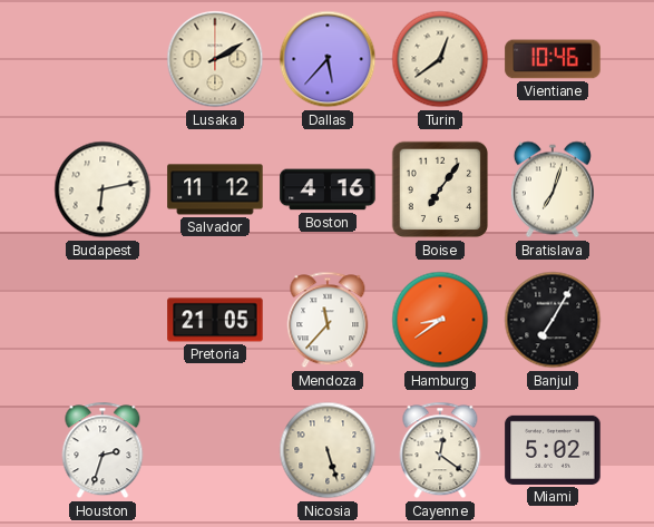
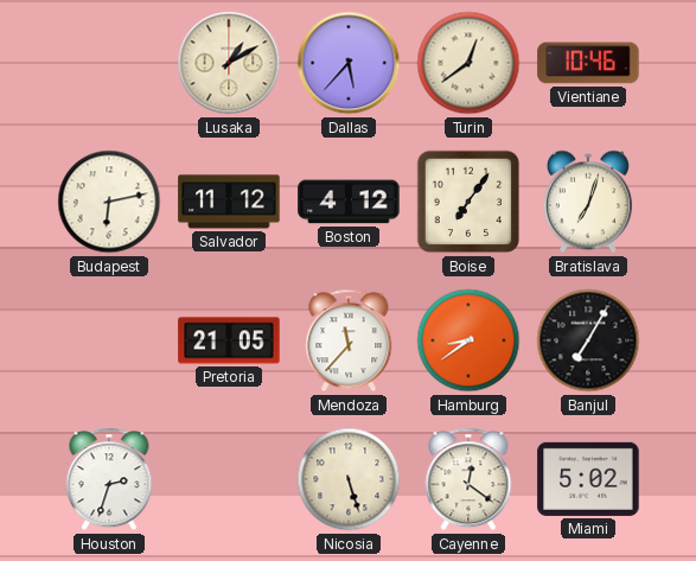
Lusaka: 2:10 -> 1:10 (229, 63)
Boston: 4:16 -> 4:12 (349, 202)
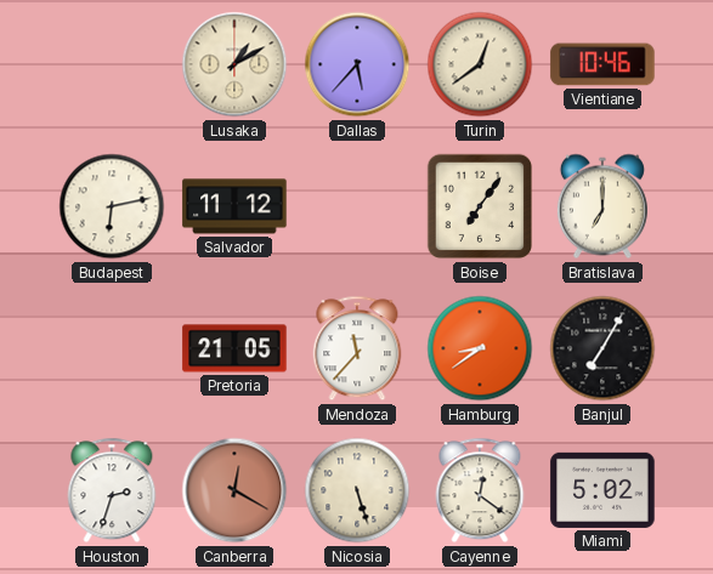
Boston: 4:12 -> none (349, 202)
Bratislava: 7:03 -> 7:00 (602, 206)
Canberra: none -> 12:20 (234, 490)
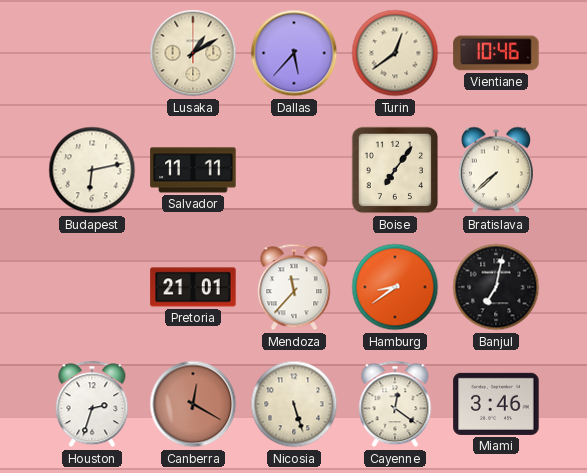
Salvador: 11:12 -> 11:11 (193, 170)
Bratislava: 7:00 -> 7:38 (496, 170)
Pretoria: 21:05 -> 21:01 (193, 287)
Banjul: 7:05 -> 7:02 (496, 287)
Miami: 5:02 -> 3:46 (496, 404)
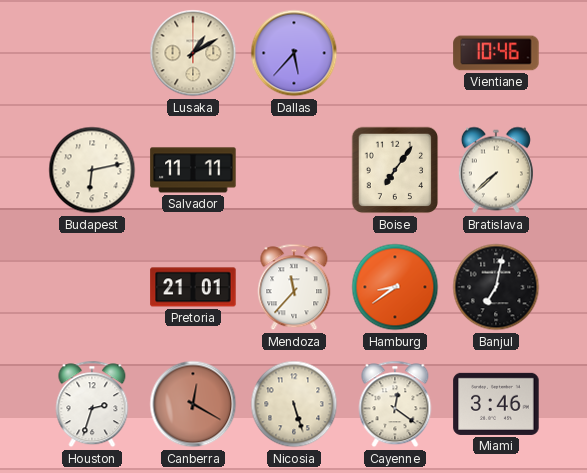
Turin: 12:39 -> none (395, 53)
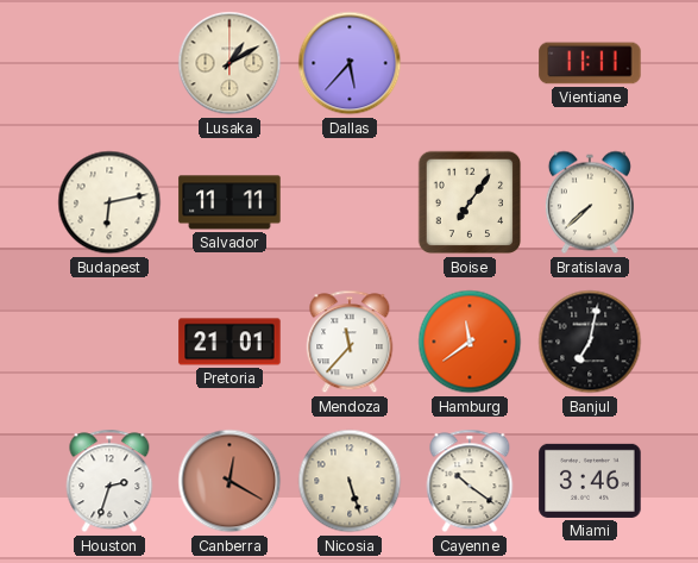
Vientiane: 10:46 -> 11:11 (590, 63)
Hamburg: 8:39 -> 11:39 (470, 342)
Cayenne: 12:21 -> 10:21 (470, 481)
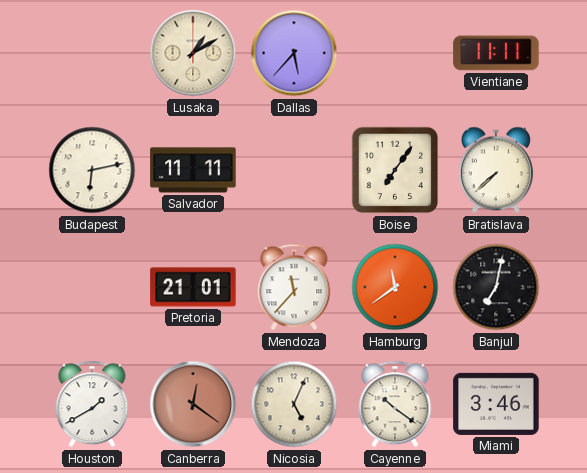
Houston: 2:33 -> 1:40 (92, 404)
Canberra: 12:20 -> 12:21 (193, 404)
Nicosia: 5:27 -> 5:04 (294, 404)
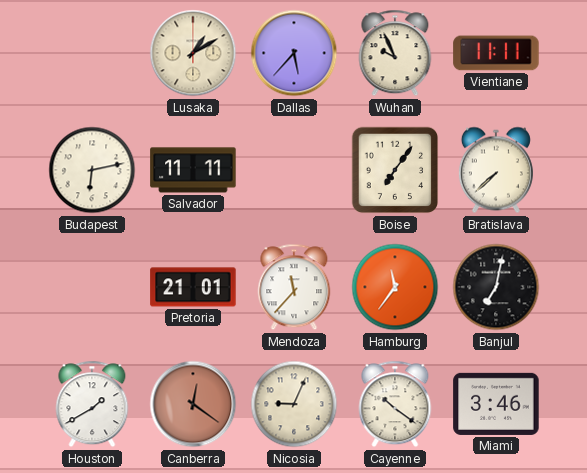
Wuhan: none -> 9:56 (395, 53)
Hamburg: 11:39 -> 11:36 (395, 287)
Nicosia: 5:04 -> 9:04 (294, 404)
